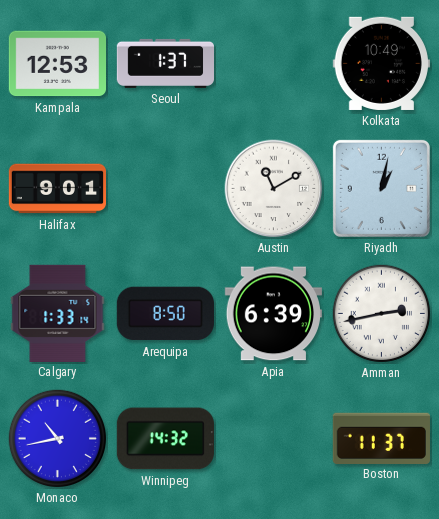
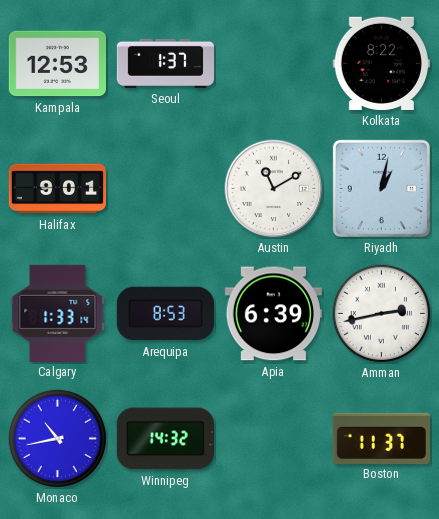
Kolkata: 10:49 -> 8:22 (381, 63)
Arequipa: 8:50 -> 8:53 (165, 314)
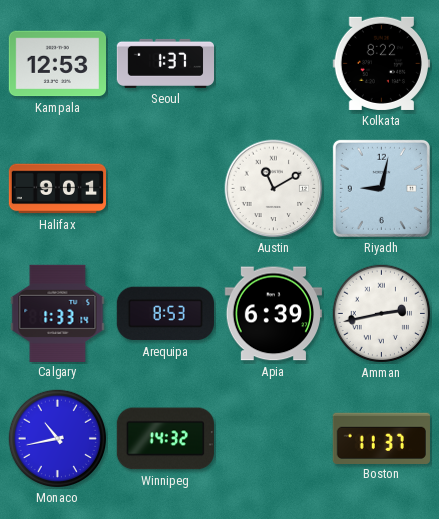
Riyadh: 1:02 -> 9:02 (381, 188)
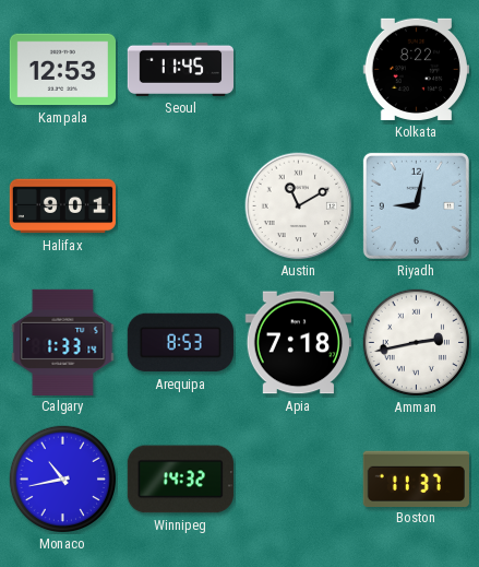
Seoul: 1:37 -> 11:45 (180, 69)
Apia: 6:39 -> 7:18 (298, 343)
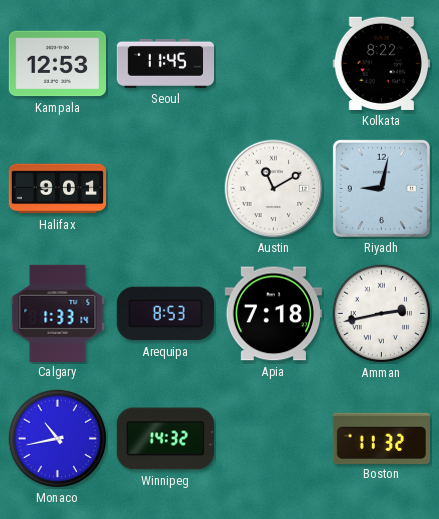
Boston: 11:37 -> 11:32 (381, 438)
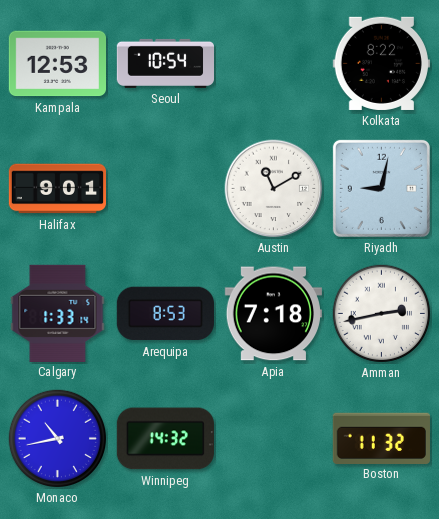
Seoul: 11:45 -> 10:54 (165, 63)
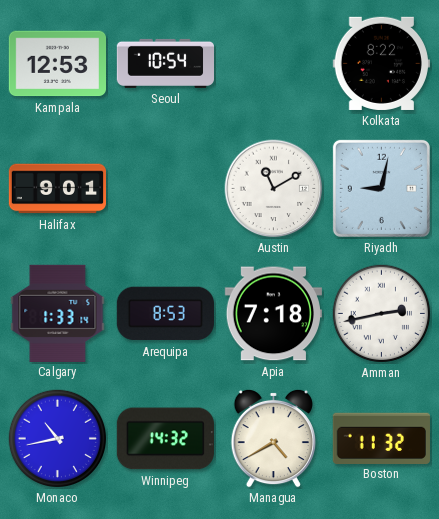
Managua: none -> 4:40 (273, 438)
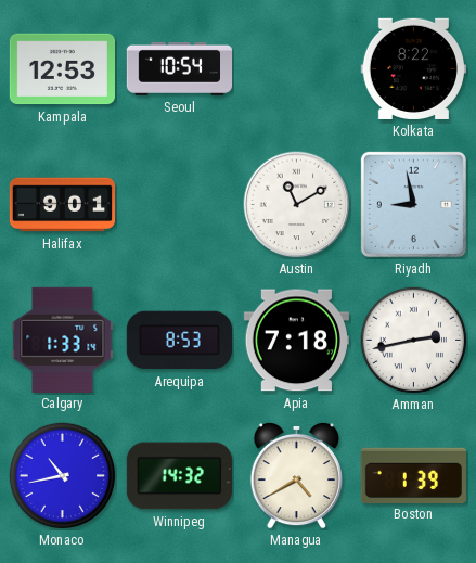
Riyadh: 9:02 -> 8:58 (413, 204)
Boston: 11:32 -> 1:39 (413, 475)
